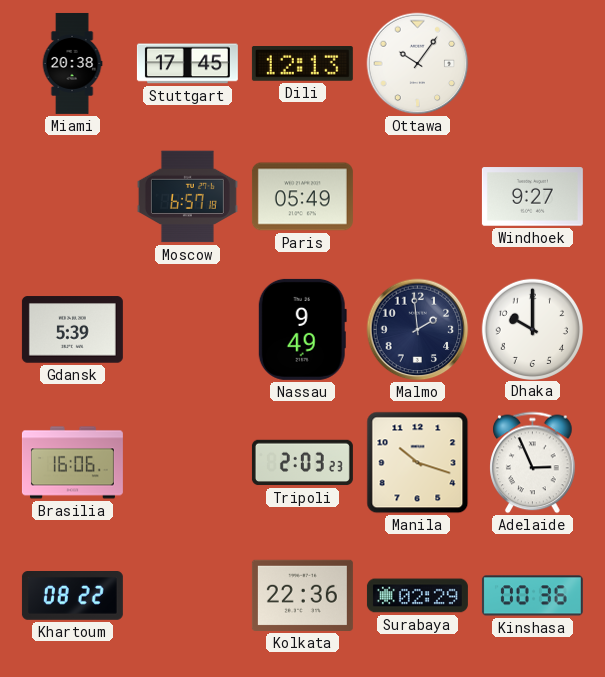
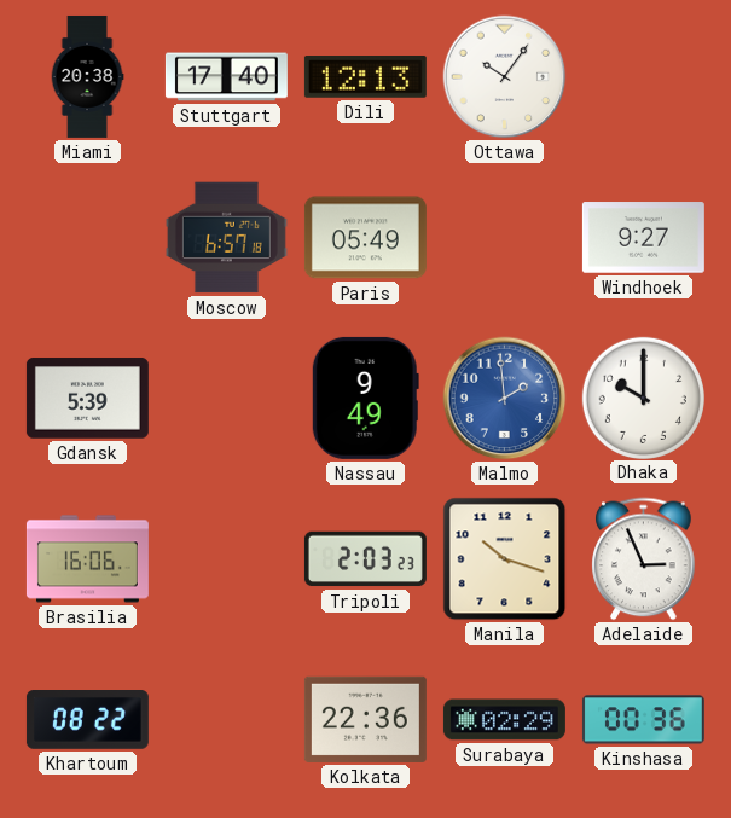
Stuttgart: 17:45 -> 17:40 (226, 77)
Malmo dial: navy -> blue (505, 399)
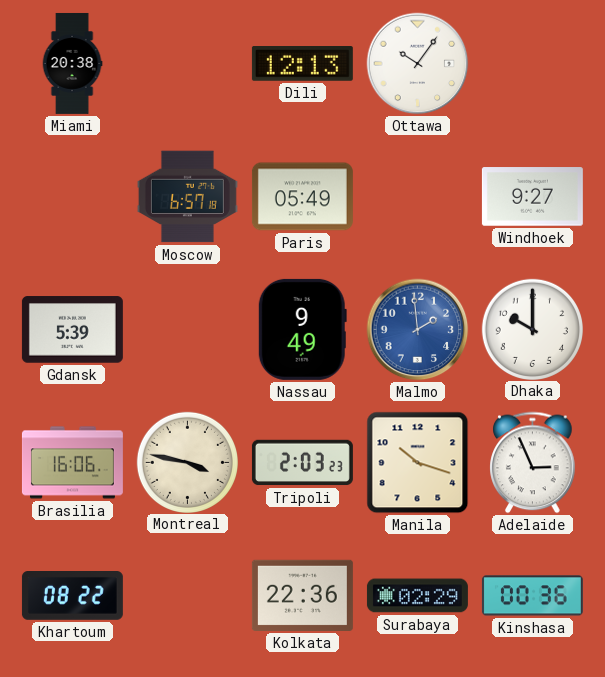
Stuttgart: 17:40 -> none (226, 77)
Montreal: none -> 3:47 (187, 462)
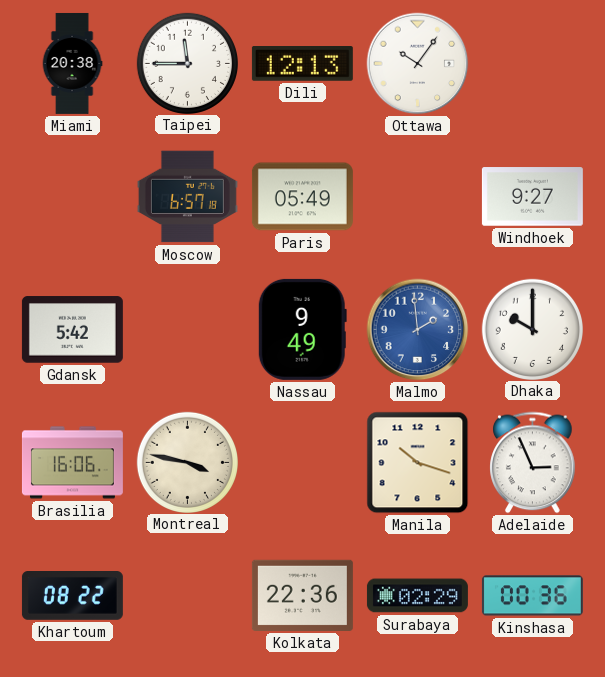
Taipei: none -> 11:45 (187, 63)
Gdansk: 5:39 -> 5:42 (72, 330)
Tripoli: 2:03 -> none (302, 463)
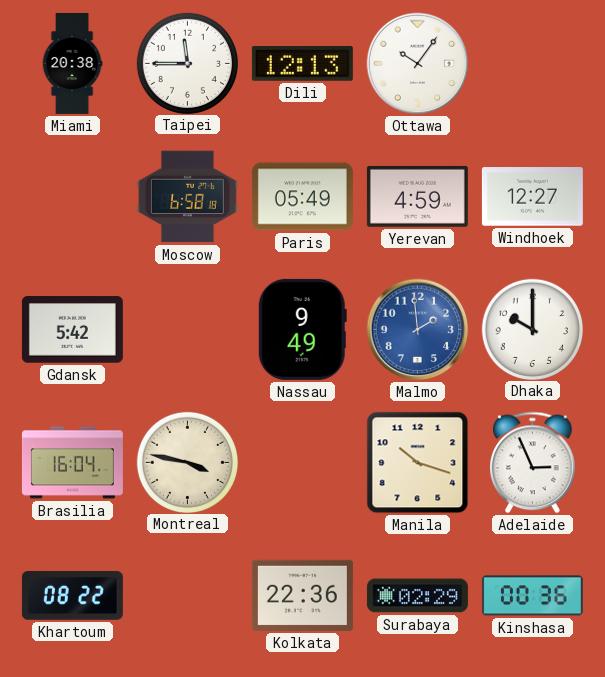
Moscow: 6:57 -> 6:58 (187, 197)
Yerevan: none -> 4:59 (417, 196)
Windhoek: 9:27 -> 12:27 (532, 197)
Brasilia: 16:06 -> 16:04 (72, 463)
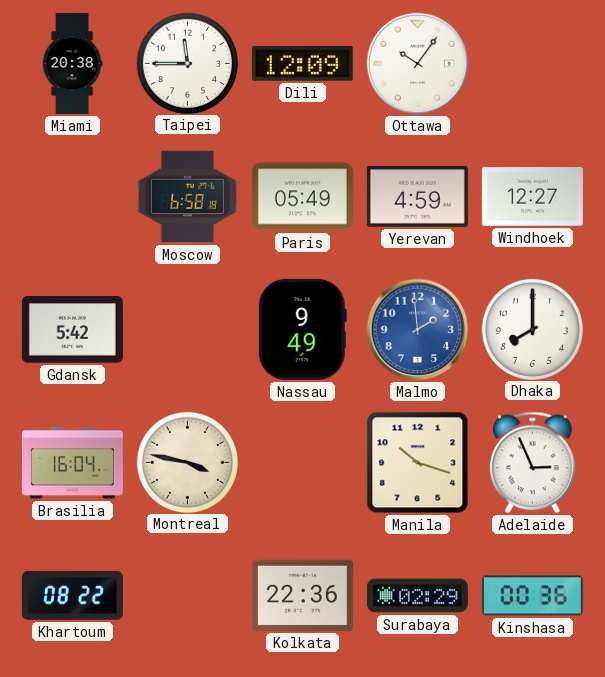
Dili: 12:13 -> 12:09 (302, 64)
Dhaka: 10:00 -> 8:00 (532, 329)
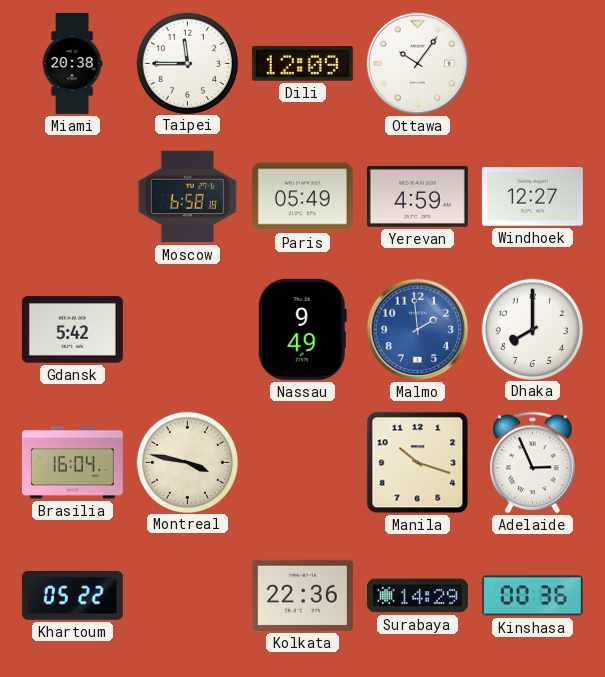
Khartoum: 08:22 -> 05:22 (72, 596)
Surabaya: 02:29 -> 14:29 (417, 596)
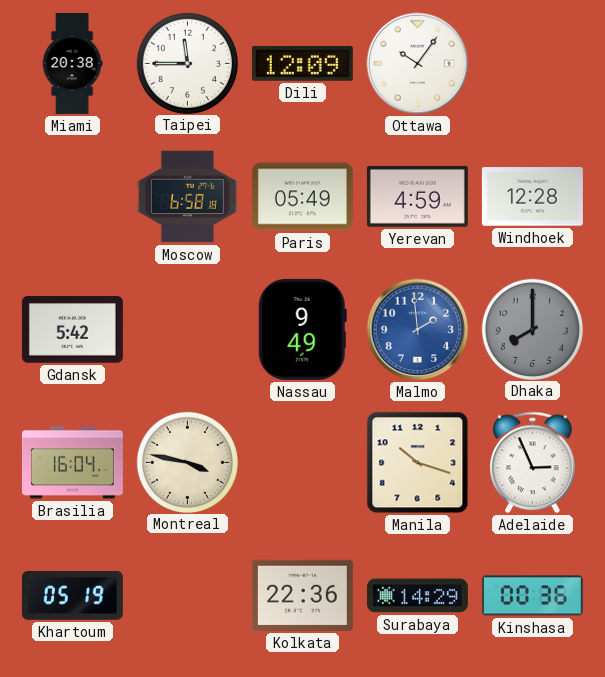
Windhoek: 12:27 -> 12:28 (532, 197)
Dhaka dial: white -> grey (532, 329)
Khartoum: 05:22 -> 05:19 (72, 596)
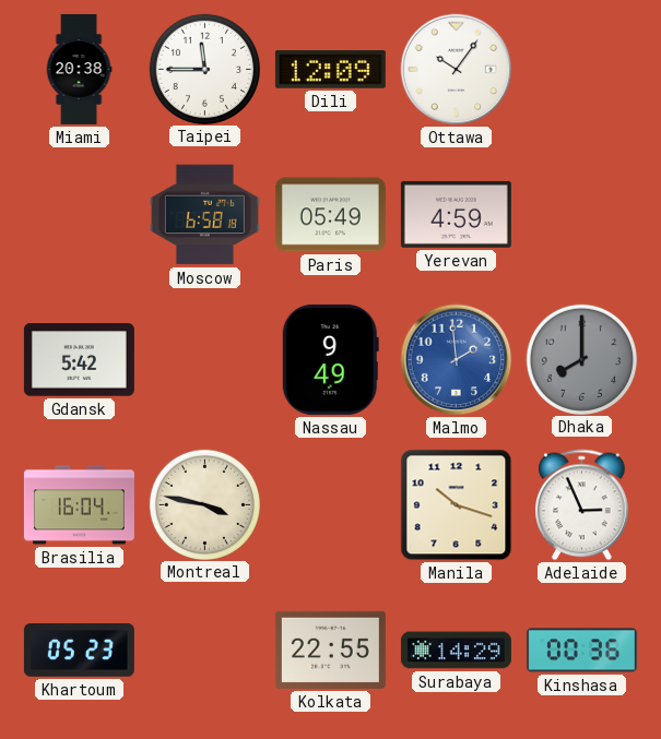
Windhoek: 12:28 -> none (532, 197)
Khartoum: 05:19 -> 05:23 (79, 651)
Kolkata: 22:36 -> 22:55 (330, 649)
